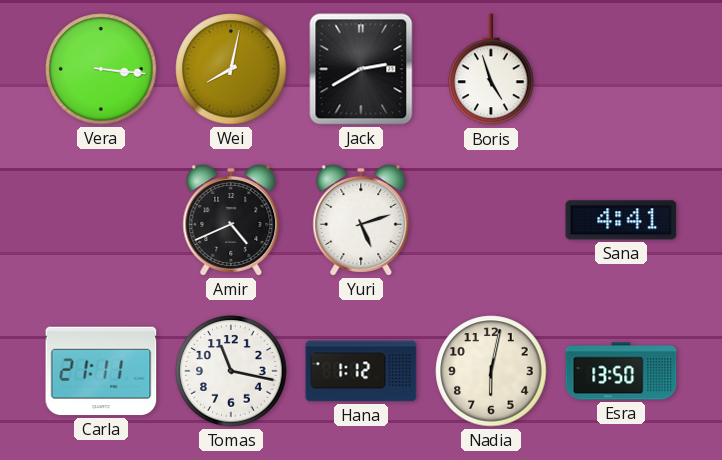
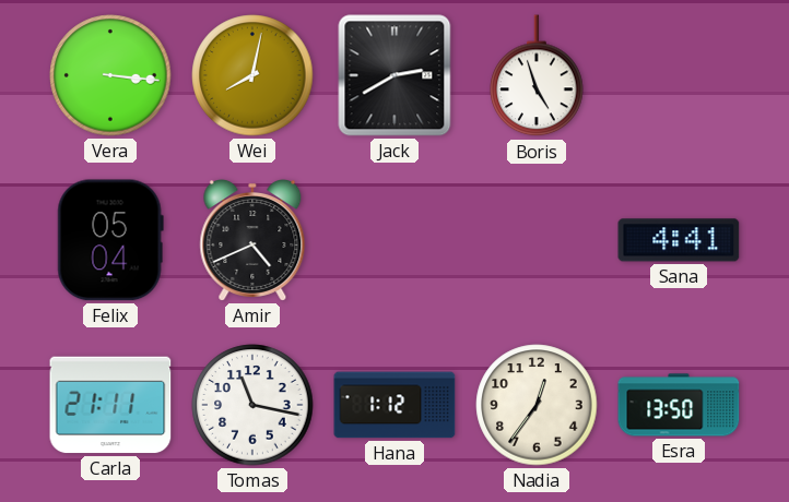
Felix: none -> 05:04 (110, 240)
Yuri: 5:12 -> none (361, 221)
Nadia: 6:02 -> 12:36 (537, 405)
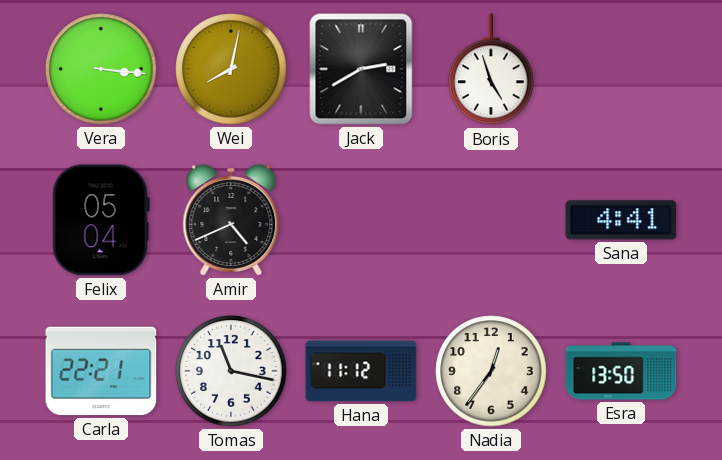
Carla: 21:11 -> 22:21 (101, 371)
Hana: 1:12 -> 11:12 (361, 371)
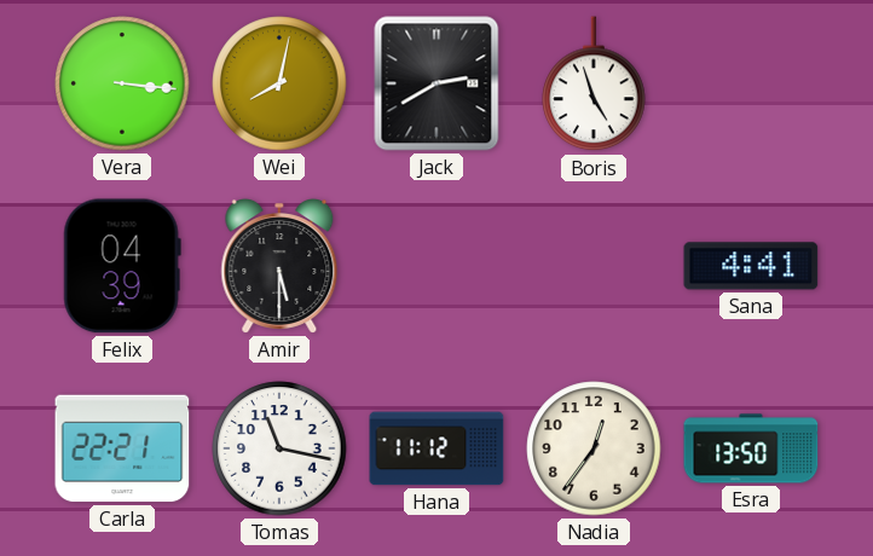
Felix: 05:04 -> 04:39 (122, 266)
Amir: 4:41 -> 5:30 (279, 267)
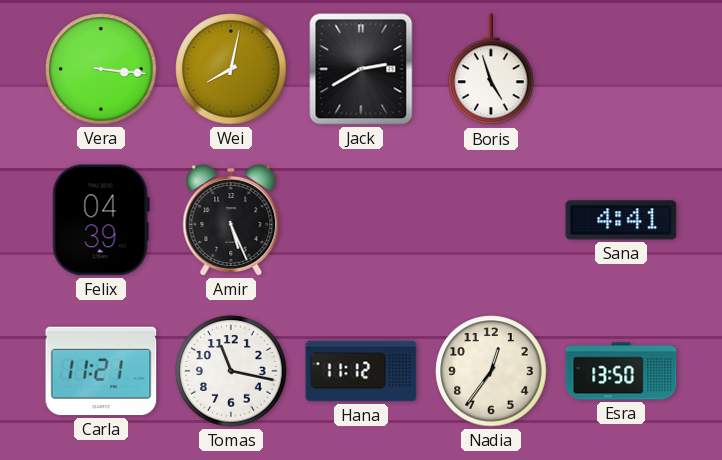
Amir: 5:30 -> 5:26 (231, 221)
Carla: 22:21 -> 11:21 (101, 371)
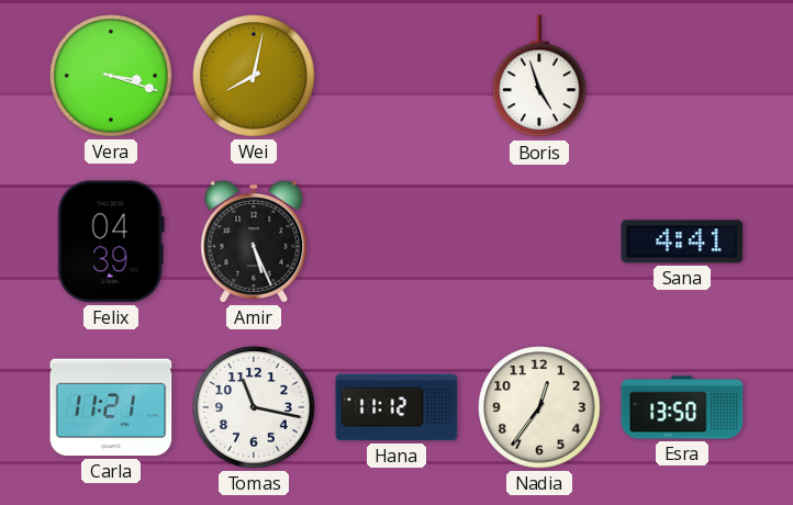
Vera: 3:16 -> 3:18 (111, 76)
Jack: 2:40 -> none (361, 69)
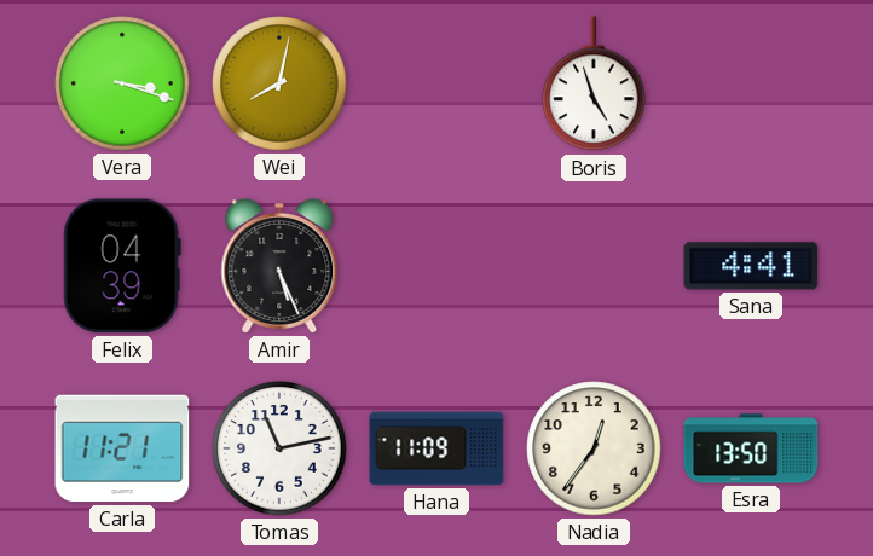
Tomas: 11:17 -> 11:13 (279, 448)
Hana: 11:12 -> 11:09 (436, 448)
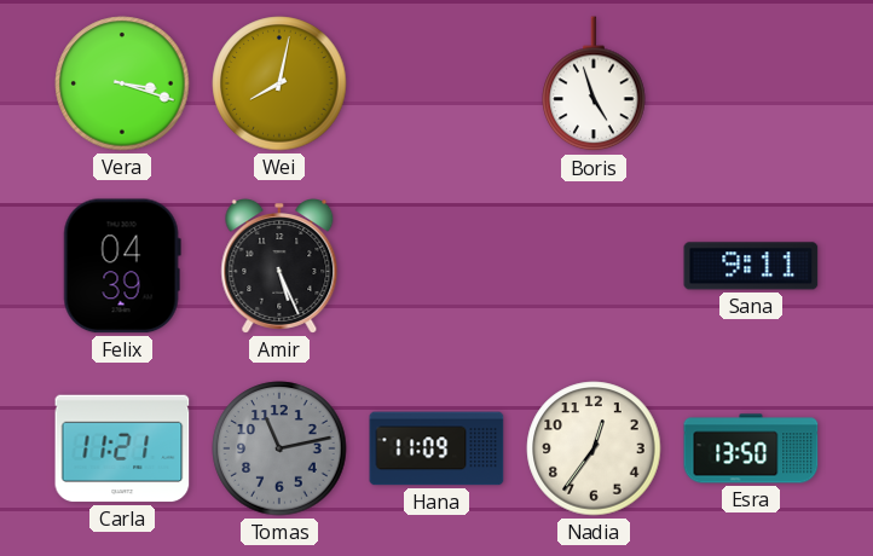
Sana: 4:41 -> 9:11 (751, 266)
Tomas dial: white -> grey (279, 448)
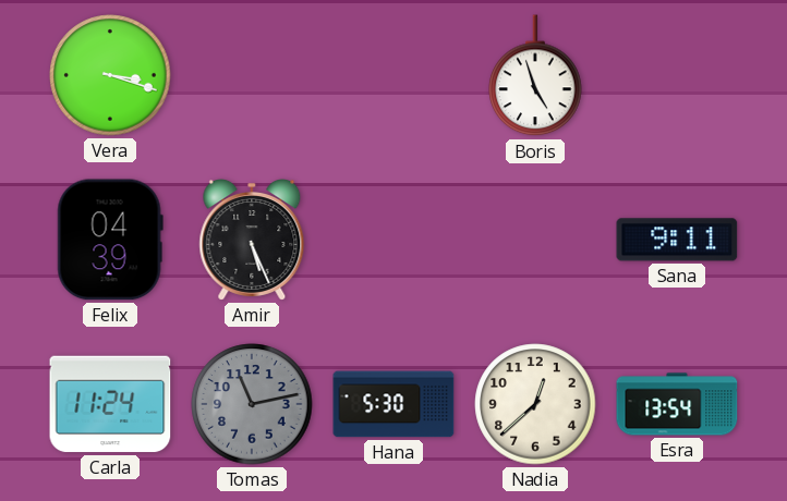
Wei: 8:02 -> none (279, 83)
Carla: 11:21 -> 11:24 (110, 404)
Hana: 11:09 -> 5:30 (393, 404)
Nadia: 12:36 -> 12:38 (535, 404)
Esra: 13:50 -> 13:54 (677, 404)
